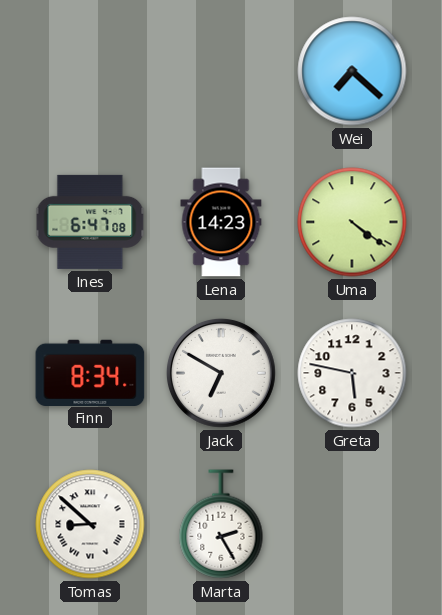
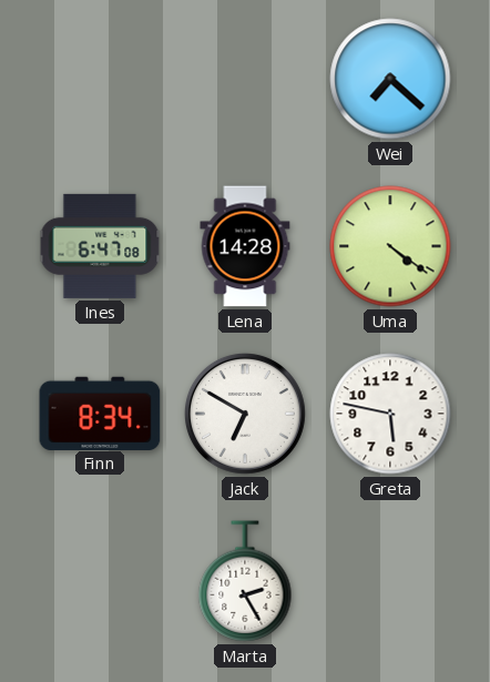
Lena: 14:23 -> 14:28 (245, 246)
Tomas: 8:52 -> none (90, 524)
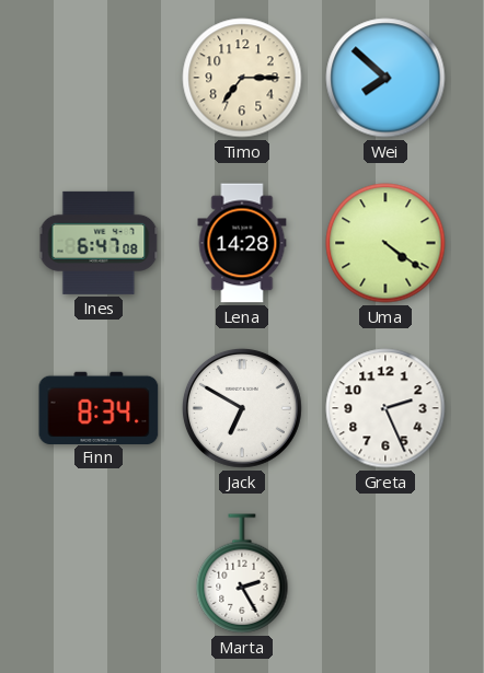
Timo: none -> 7:15 (242, 78)
Wei: 7:22 -> 7:52 (385, 78)
Greta: 5:47 -> 2:26 (385, 408)
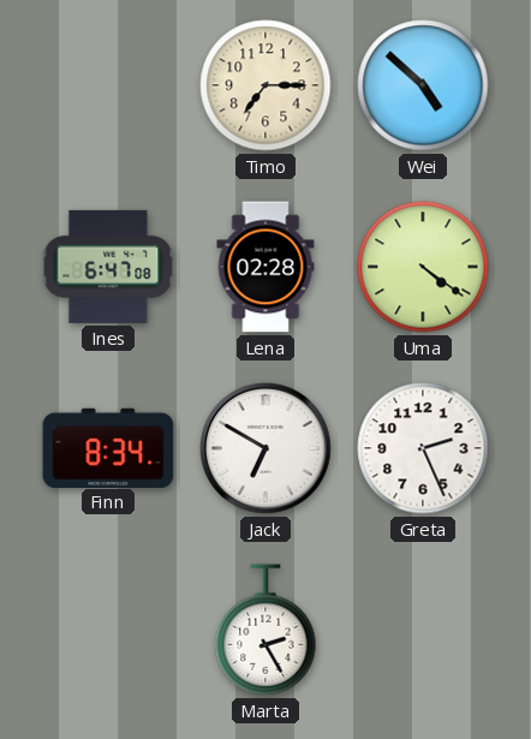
Wei: 7:52 -> 4:52 (423, 85)
Lena: 14:28 -> 02:28 (265, 267)
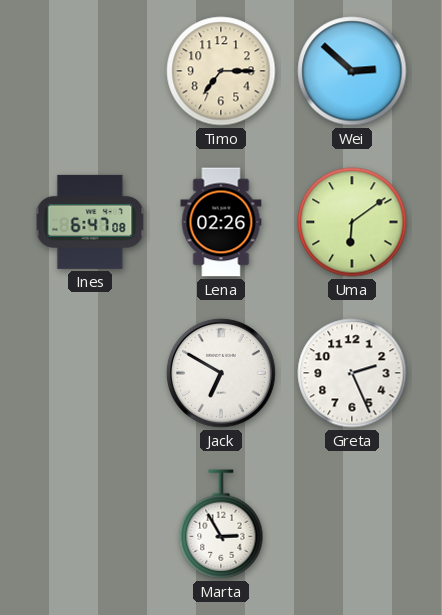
Wei: 4:52 -> 2:52 (352, 71)
Lena: 02:28 -> 02:26 (221, 222)
Uma: 4:21 -> 6:09 (352, 222)
Finn: 8:34 -> none (108, 447)
Marta: 2:25 -> 2:55 (221, 524)
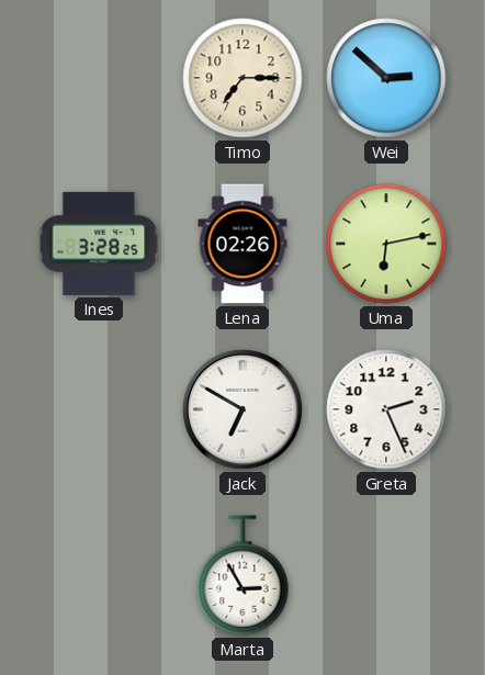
Ines: 6:47 -> 3:28 (99, 244)
Uma: 6:09 -> 6:13 (386, 244)
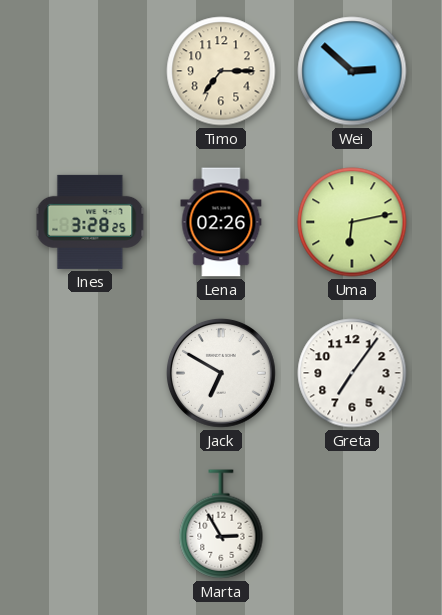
Greta: 2:26 -> 7:06 (352, 373)
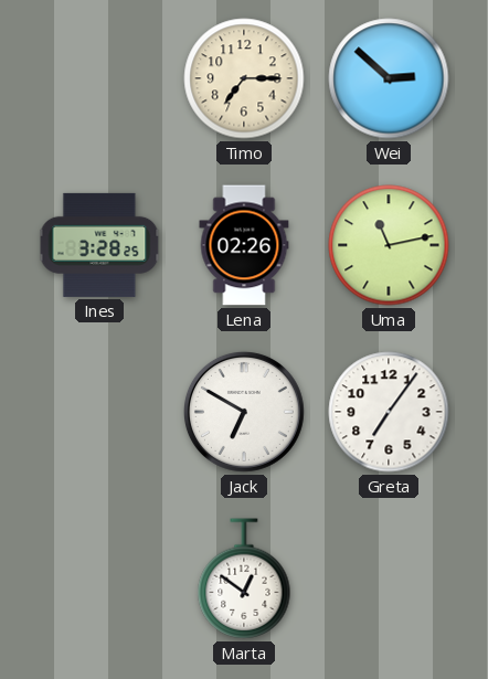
Uma: 6:13 -> 11:13 (389, 245)
Marta: 2:55 -> 12:51 (244, 579)
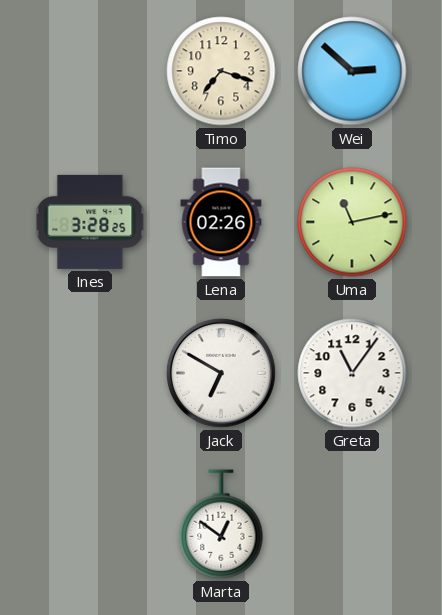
Timo: 7:15 -> 7:18 (221, 71)
Greta: 7:06 -> 11:06 (352, 373)
